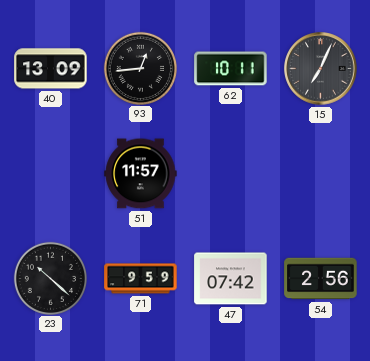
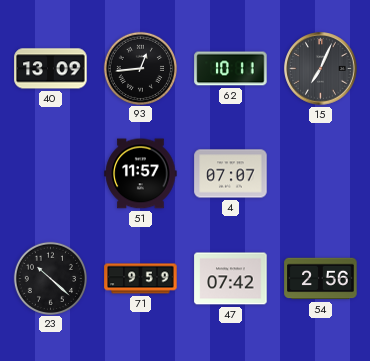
4: none -> 07:07 (231, 174)
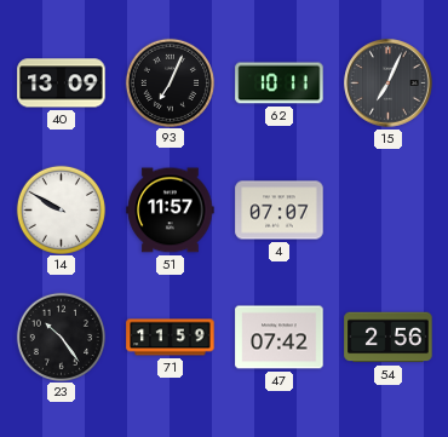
93: 12:44 -> 7:04 (170, 82)
14: none -> 9:50 (61, 209)
23: 10:22 -> 10:24 (61, 337)
71: 9:59 -> 11:59 (171, 338)
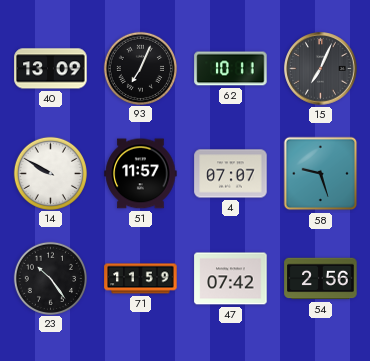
58: none -> 9:27 (321, 174)
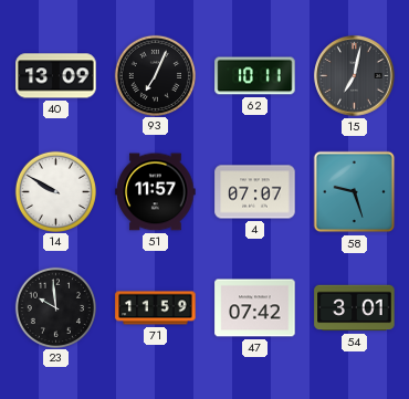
15: 7:04 -> 7:02 (355, 76)
23: 10:24 -> 9:59 (55, 307)
54: 2:56 -> 3:01 (355, 308)
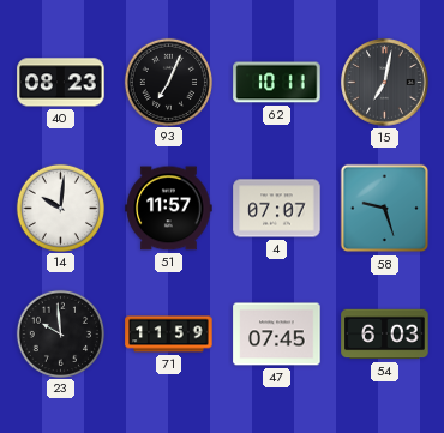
40: 13:09 -> 08:23 (61, 83)
14: 9:50 -> 10:01 (60, 208)
47: 07:42 -> 07:45 (277, 335)
54: 3:01 -> 6:03 (385, 335)
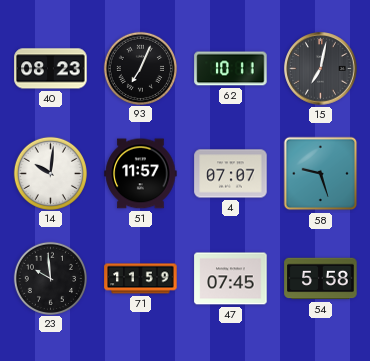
54: 6:03 -> 5:58 (321, 279)
